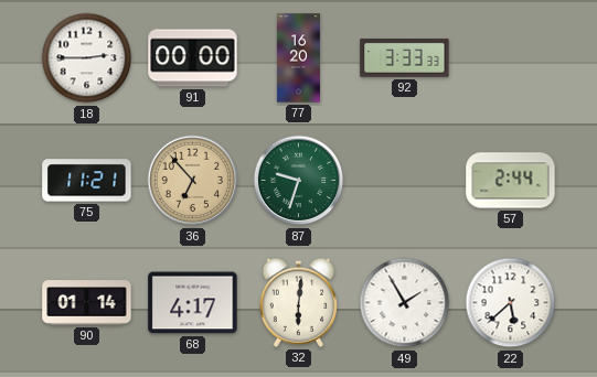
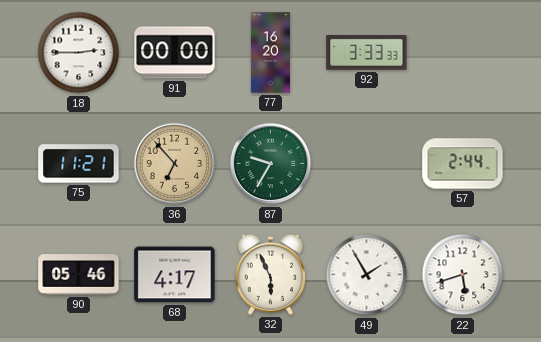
87: 9:33 -> 9:35 (271, 164)
90: 01:14 -> 05:46 (79, 275)
32: 6:01 -> 5:56 (271, 274)
22: 5:38 -> 5:42 (463, 275)
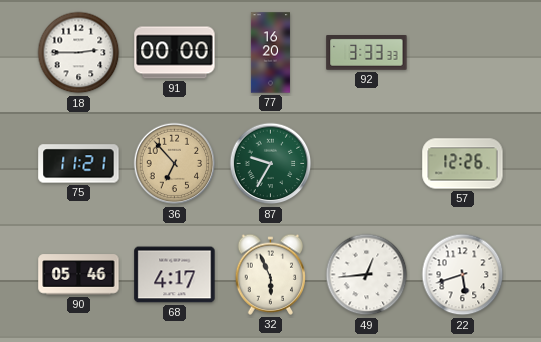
57: 2:44 -> 12:26 (463, 164)
49: 1:55 -> 12:44 (367, 275)
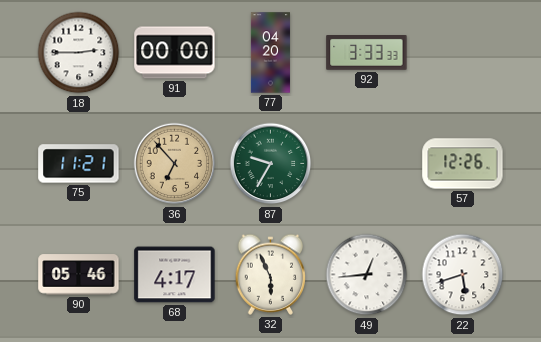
77: 16:20 -> 04:20 (270, 53)
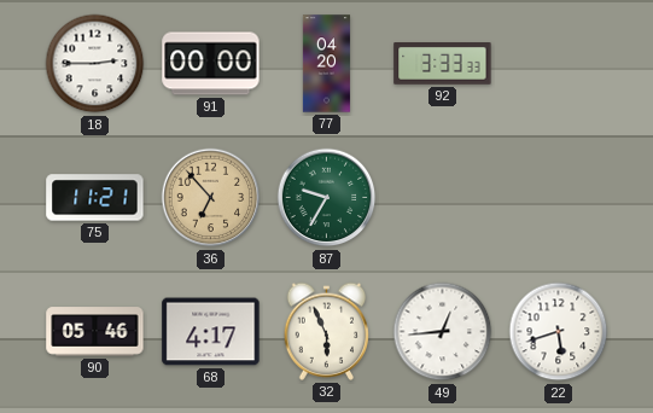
57: 12:26 -> none (463, 164)
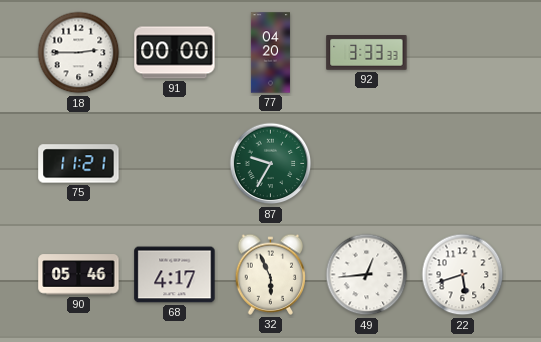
36: 6:53 -> none (211, 198)
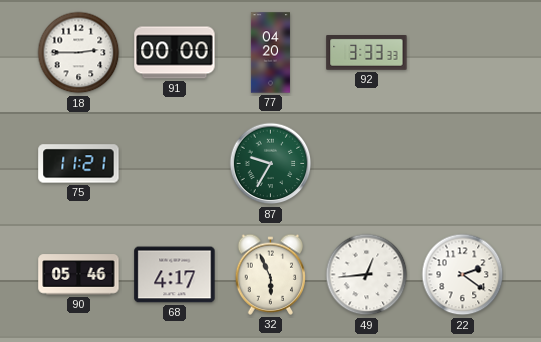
22: 5:42 -> 2:21 (463, 275)
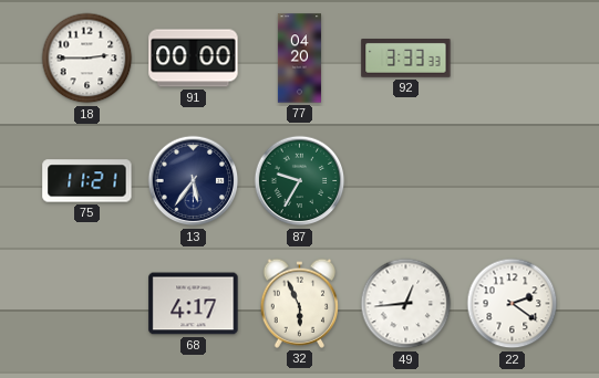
13: none -> 5:36 (194, 181)
90: 05:46 -> none (79, 275)
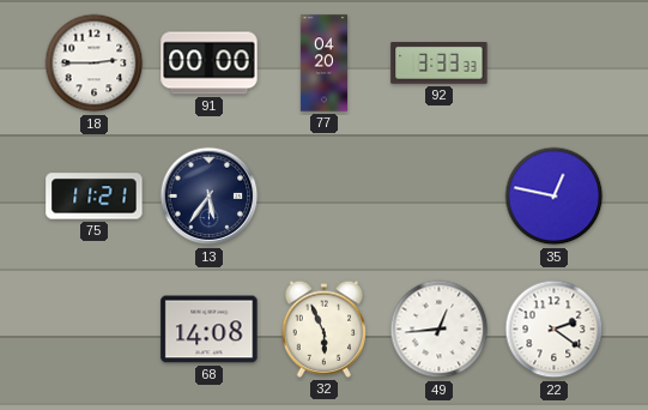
87: 9:35 -> none (300, 181)
35: none -> 12:47 (555, 197)
68: 4:17 -> 14:08 (210, 330)
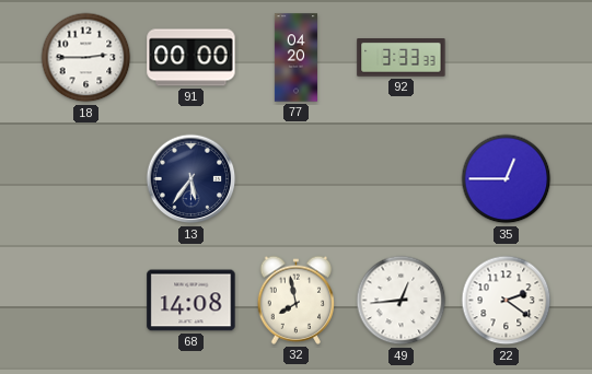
75: 11:21 -> none (95, 197)
35: 12:47 -> 12:45 (507, 179)
32: 5:56 -> 7:58 (297, 300)
